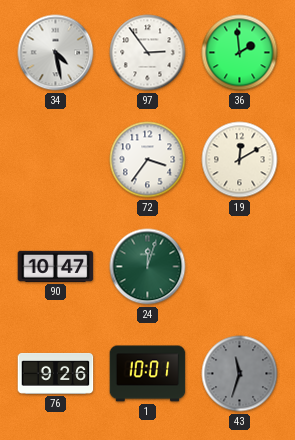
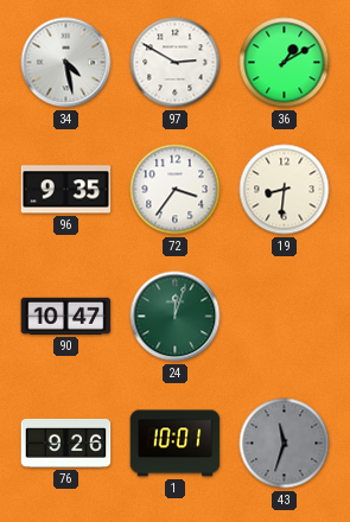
97: 2:54 -> 2:50 (176, 63)
36: 1:59 -> 1:10 (285, 63)
96: none -> 9:35 (66, 190)
19: 12:10 -> 8:31 (285, 190)
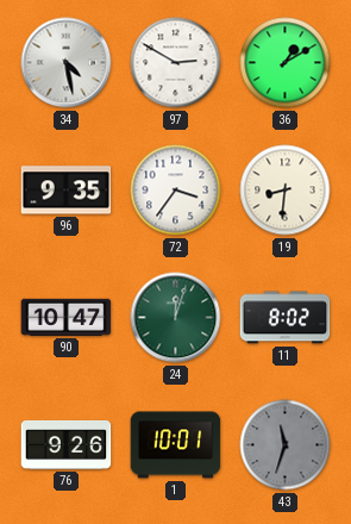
11: none -> 8:02 (286, 318)
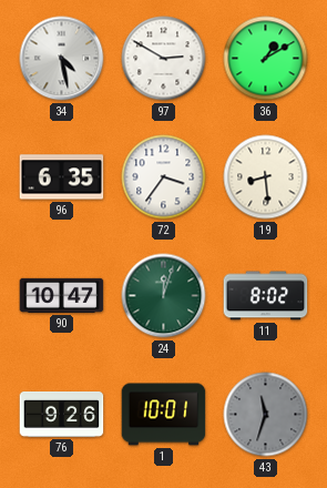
96: 9:35 -> 6:35 (62, 177)
19: 8:31 -> 8:29 (266, 177)
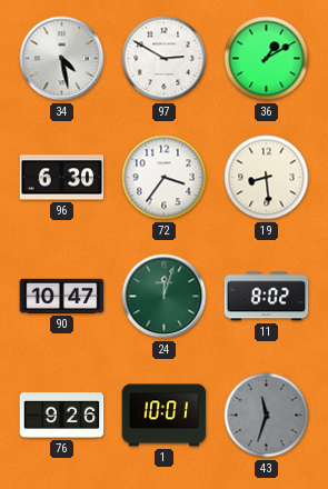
96: 6:35 -> 6:30 (62, 178)
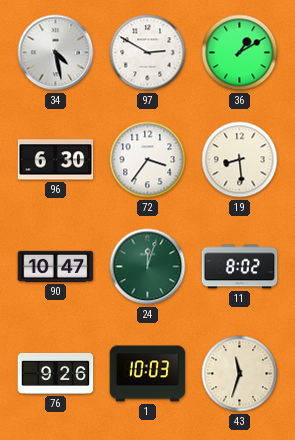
1: 10:01 -> 10:03 (148, 374)
43 dial: grey -> cream (240, 374)
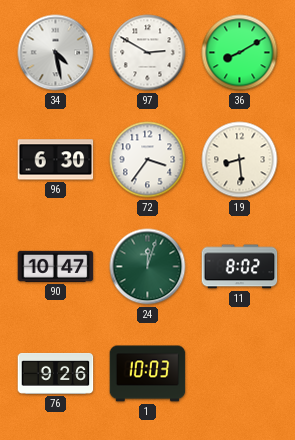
36: 1:10 -> 8:10 (240, 53)
43: 11:33 -> none (240, 374)
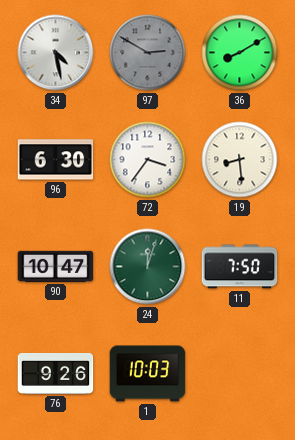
97 dial: white -> grey (148, 53)
11: 8:02 -> 7:50 (240, 267)
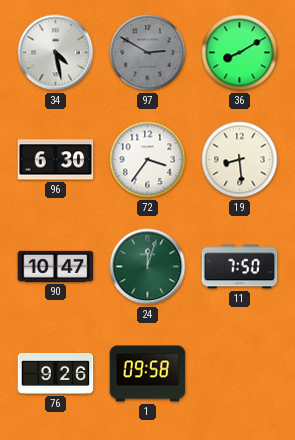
1: 10:03 -> 09:58 (148, 374)
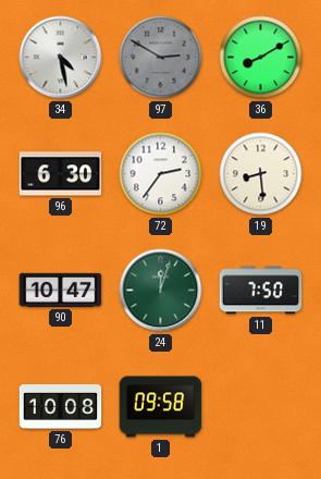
72: 3:36 -> 2:36 (161, 174)
76: 9:26 -> 10:08 (61, 406)
